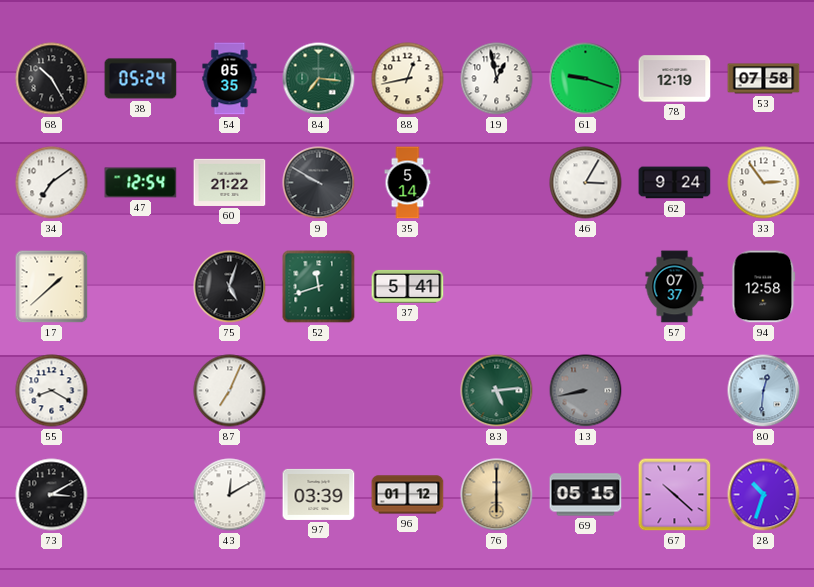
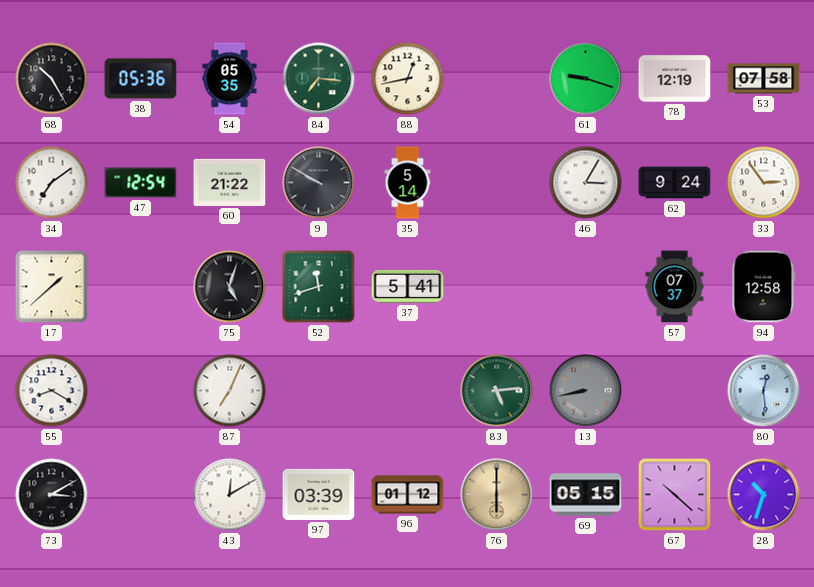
38: 05:24 -> 05:36 (141, 79)
19: 12:58 -> none (497, 79)
80: 12:31 -> 12:29 (764, 391)
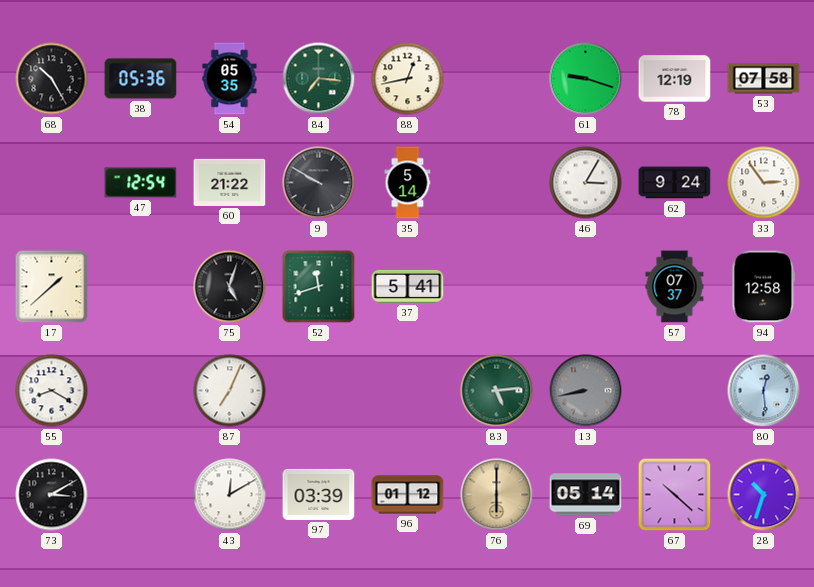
34: 7:09 -> none (52, 183)
69: 05:15 -> 05:14 (586, 495)
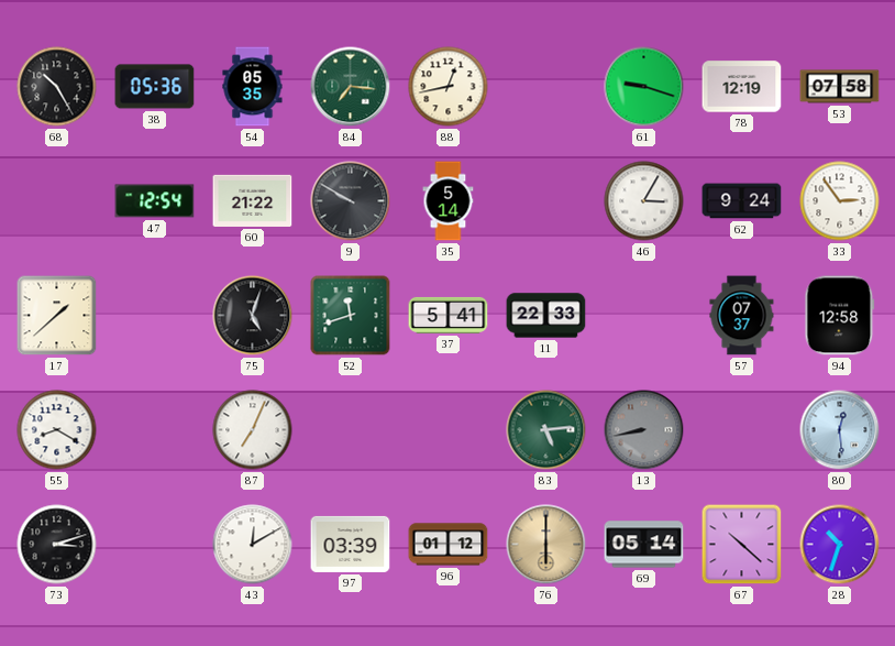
11: none -> 22:33 (546, 316)
73: 3:10 -> 3:12 (57, 545)
